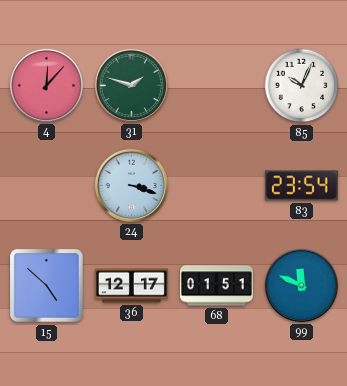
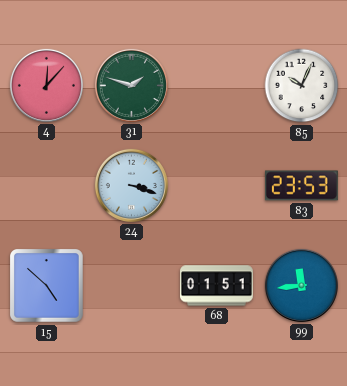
83: 23:54 -> 23:53 (301, 186)
36: 12:17 -> none (132, 286)
99: 11:49 -> 11:44 (301, 285)
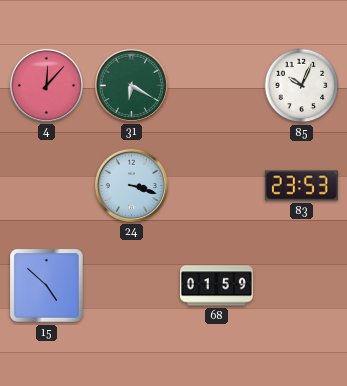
31: 1:48 -> 6:20 (131, 85)
68: 01:51 -> 01:59 (216, 286)
99: 11:44 -> none (301, 285)
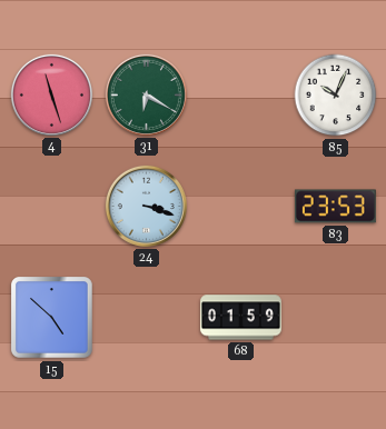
4: 12:07 -> 11:27 (51, 94)
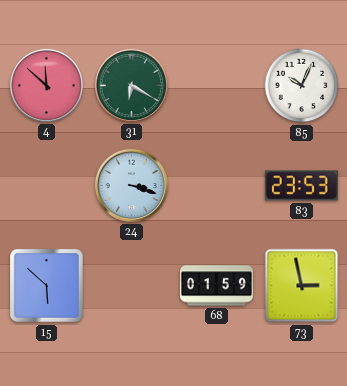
4: 11:27 -> 11:52 (46, 85)
15: 4:52 -> 5:52 (47, 286)
73: none -> 2:58 (302, 286)
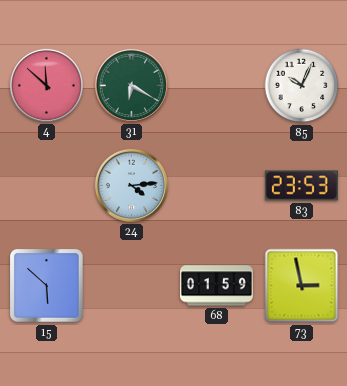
24: 3:18 -> 4:14 (131, 185)
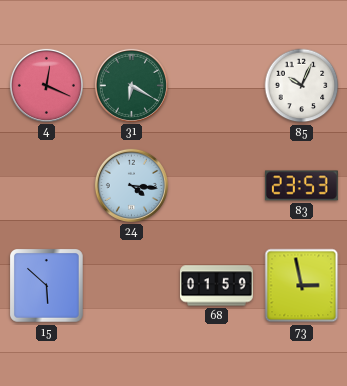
4: 11:52 -> 12:19 (46, 85)
24: 4:14 -> 4:16 (131, 185)
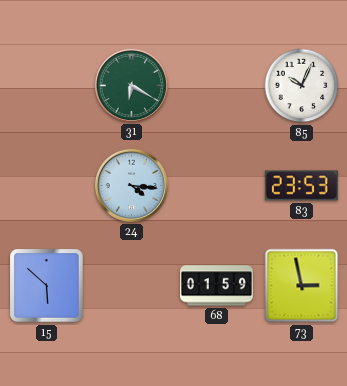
4: 12:19 -> none (46, 85)
